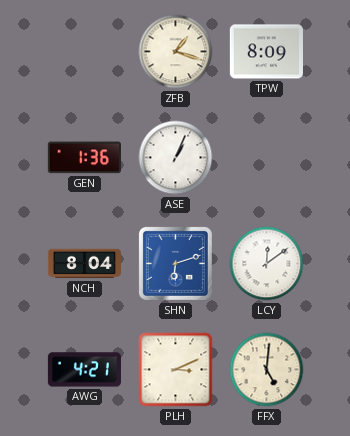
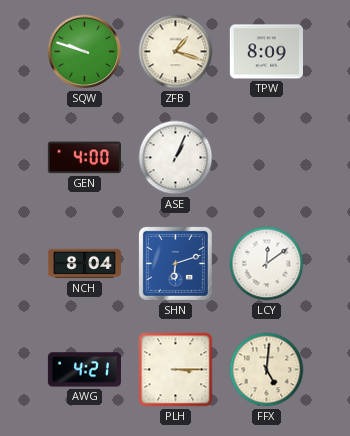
SQW: none -> 9:48 (85, 52)
GEN: 1:36 -> 4:00 (84, 158)
PLH: 3:11 -> 3:15 (176, 370)
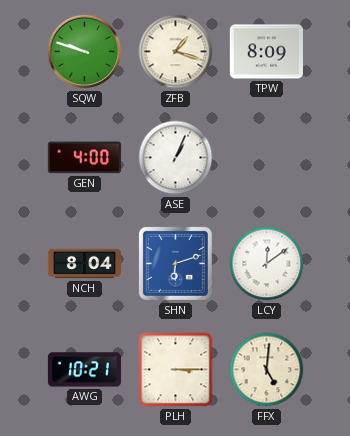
AWG: 4:21 -> 10:21 (84, 370)
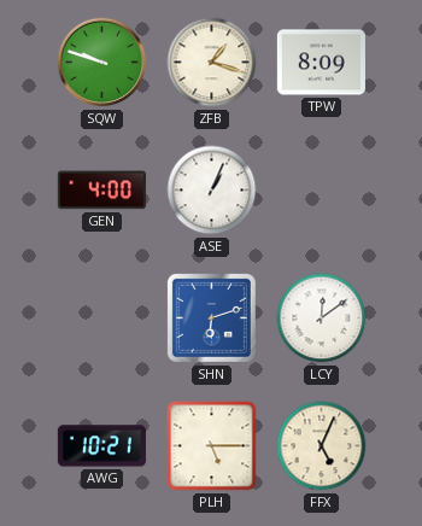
NCH: 8:04 -> none (84, 264)
PLH: 3:15 -> 5:15 (212, 446)
FFX: 5:01 -> 5:04 (322, 446)
